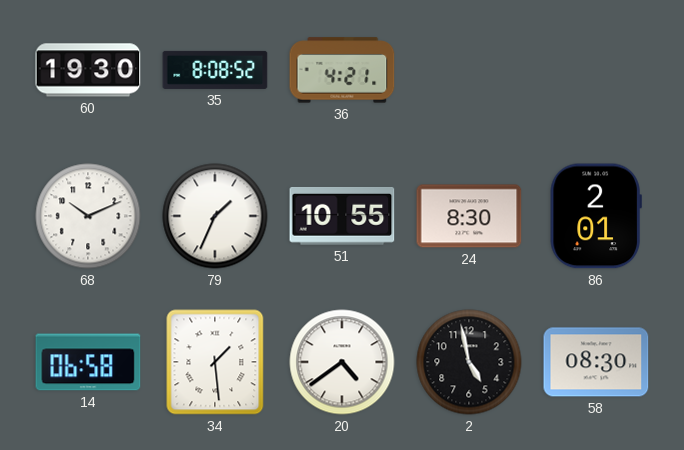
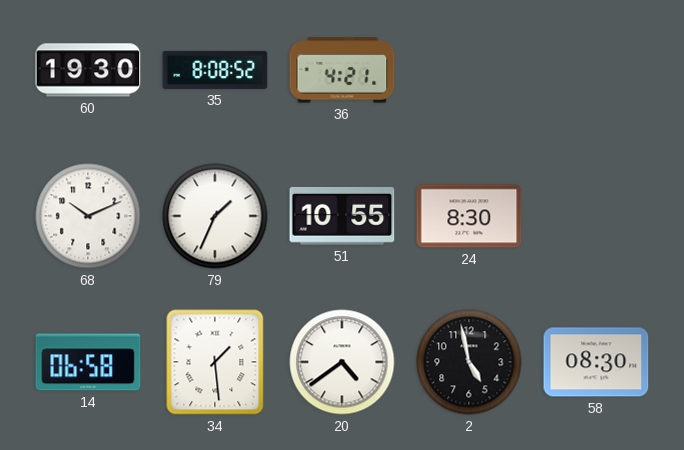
86: 2:01 -> none (596, 216)
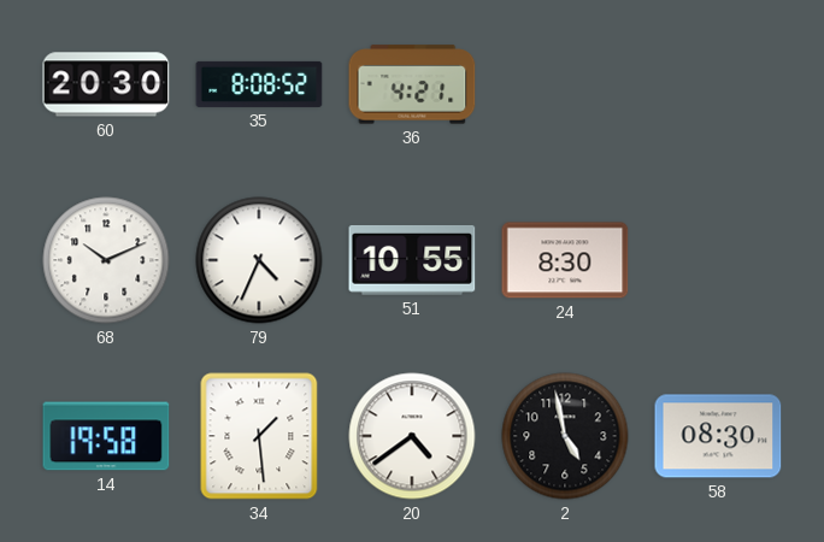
60: 19:30 -> 20:30 (106, 84)
79: 1:34 -> 4:34 (259, 260)
14: 06:58 -> 19:58 (106, 436)
